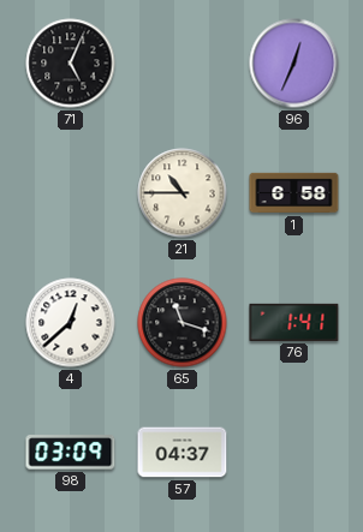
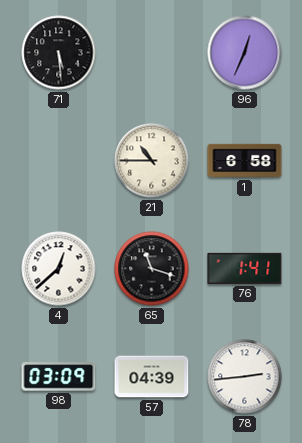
71: 5:04 -> 5:29 (59, 53)
57: 04:37 -> 04:39 (152, 377)
78: none -> 2:44 (245, 377)
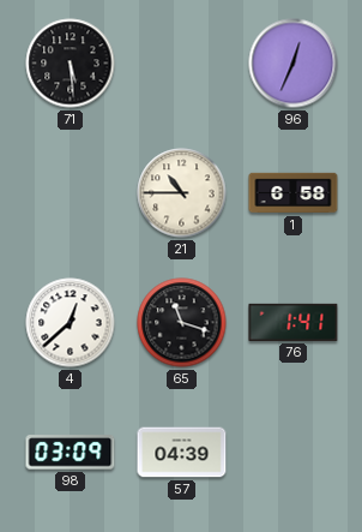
78: 2:44 -> none (245, 377)
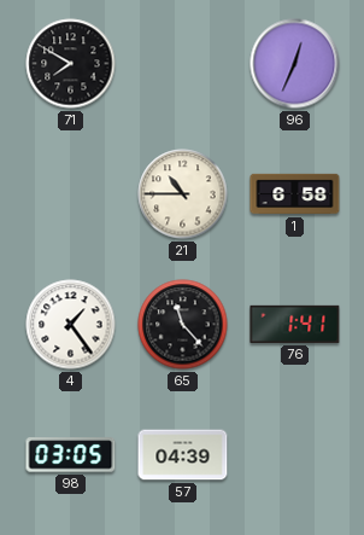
71: 5:29 -> 7:50 (71, 64)
4: 12:38 -> 1:24 (71, 325)
65: 11:18 -> 11:23 (183, 325)
98: 03:09 -> 03:05 (71, 455)
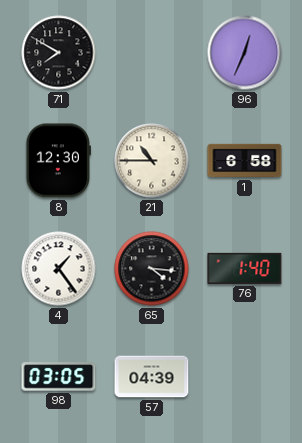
8: none -> 12:30 (58, 161)
65: 11:23 -> 4:16 (152, 269)
76: 1:41 -> 1:40 (245, 268)
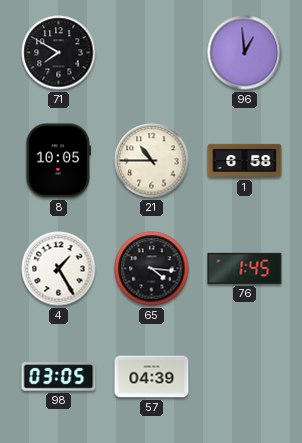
96: 12:34 -> 12:59 (245, 53)
8: 12:30 -> 10:05 (58, 161)
4: 1:24 -> 1:25 (59, 269)
76: 1:40 -> 1:45 (245, 268)
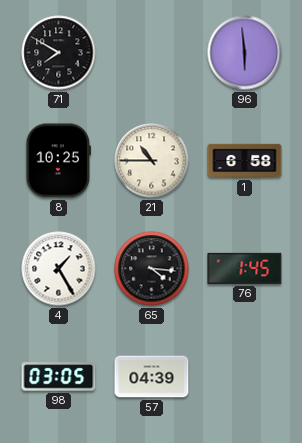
96: 12:59 -> 5:59 (245, 53)
8: 10:05 -> 10:25 (58, 161)
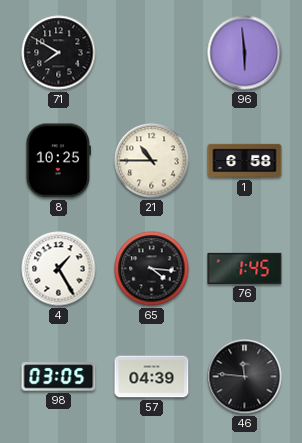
46: none -> 11:46 (245, 377)
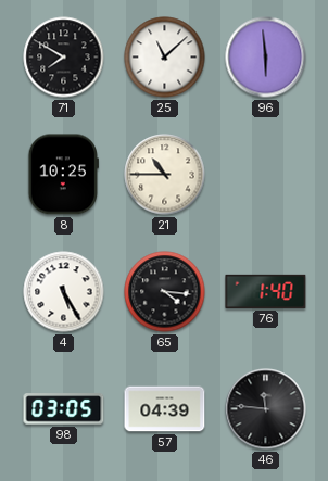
25: none -> 11:08 (165, 58)
1: 6:58 -> none (245, 161)
4: 1:25 -> 5:25 (64, 292)
76: 1:45 -> 1:40 (266, 291)
